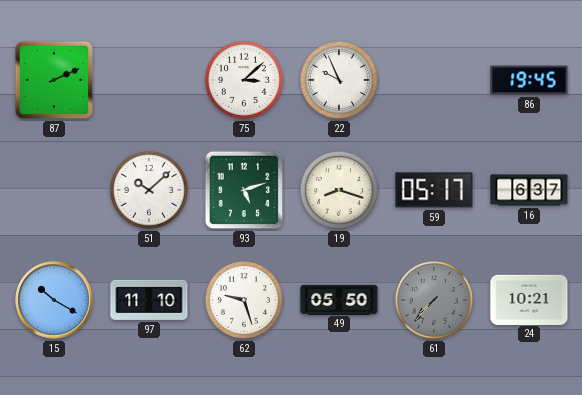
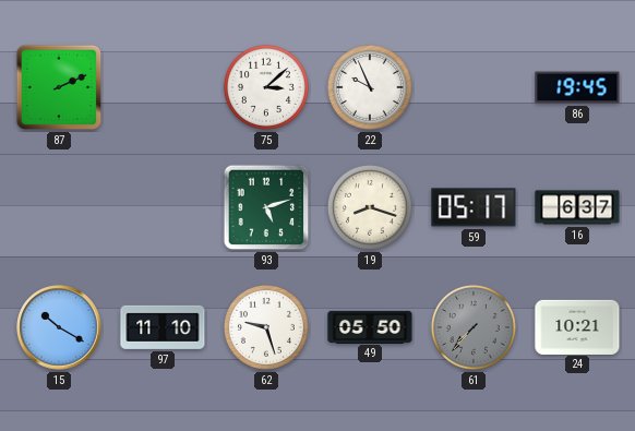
51: 10:08 -> none (149, 190)
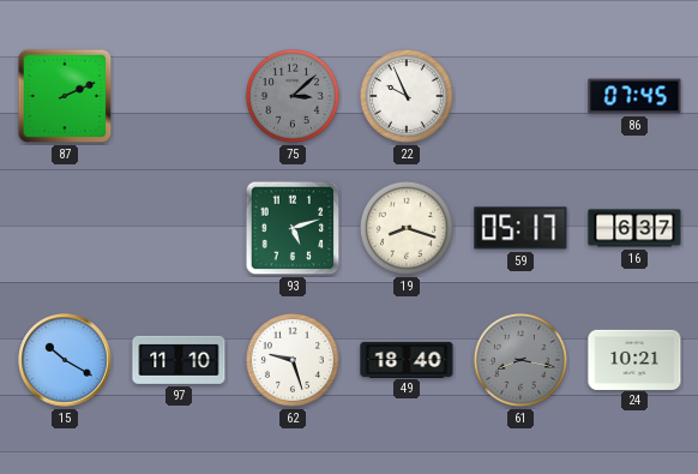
75 dial: white -> grey (293, 96)
86: 19:45 -> 07:45 (634, 96)
49: 05:50 -> 18:40 (407, 359)
61: 7:37 -> 8:17 (521, 360)
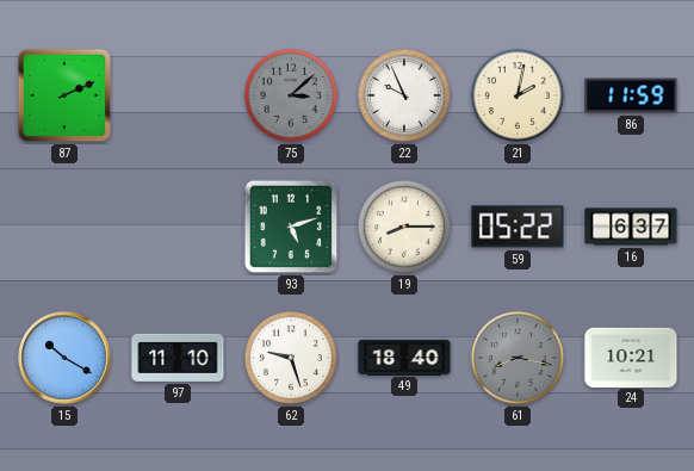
21: none -> 2:02 (518, 95)
86: 07:45 -> 11:59 (631, 95)
19: 8:18 -> 8:15 (404, 227)
59: 05:17 -> 05:22 (518, 227)
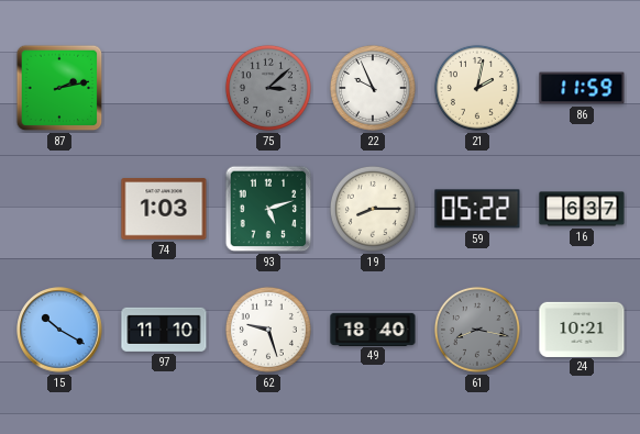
87: 2:11 -> 2:13 (59, 88)
74: none -> 1:03 (164, 209)
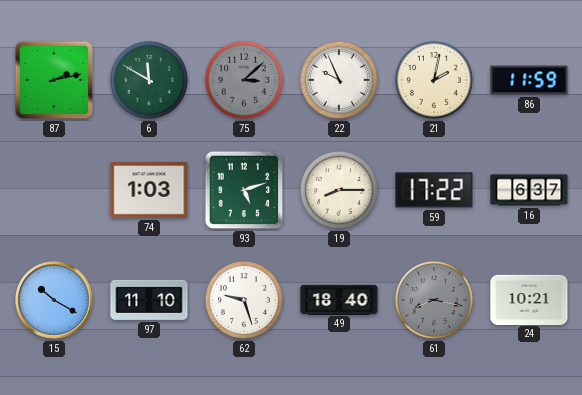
6: none -> 11:50 (149, 80)
59: 05:22 -> 17:22 (434, 190)
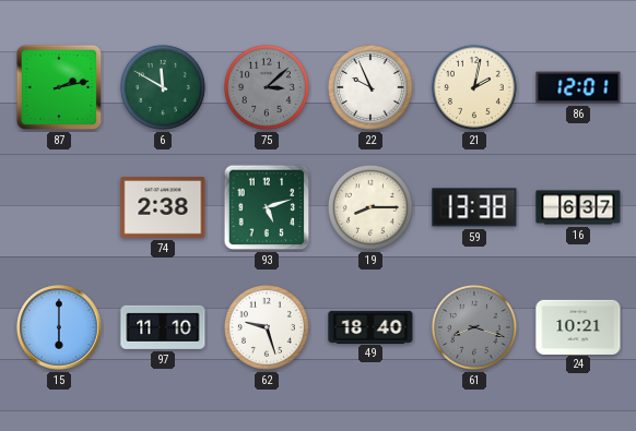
86: 11:59 -> 12:01 (578, 87)
74: 1:03 -> 2:38 (163, 207)
59: 17:22 -> 13:38 (474, 207)
15: 10:20 -> 6:00 (59, 327)
61: 8:17 -> 8:18 (474, 327)
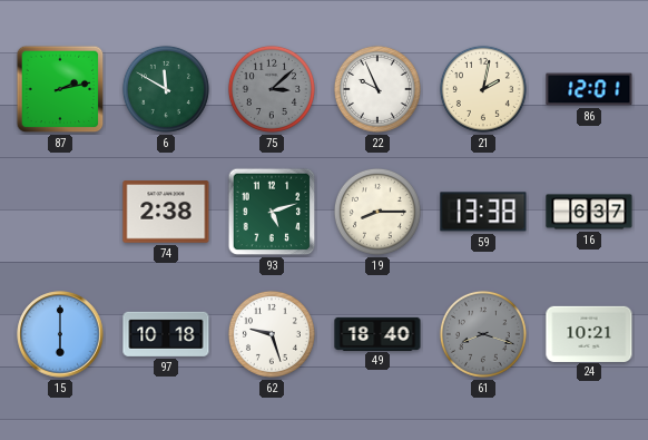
97: 11:10 -> 10:18 (166, 334)
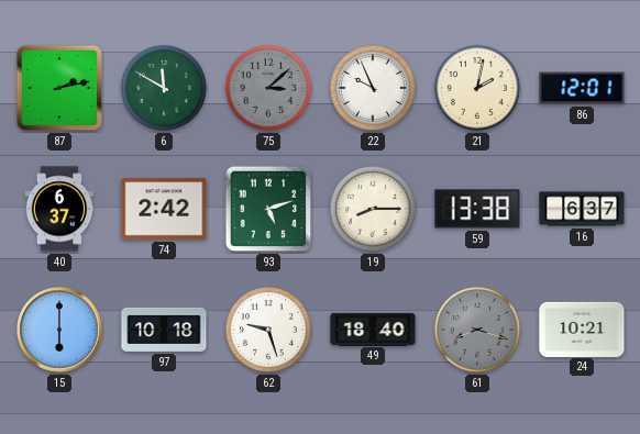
40: none -> 6:37 (59, 209)
74: 2:38 -> 2:42 (164, 209)
